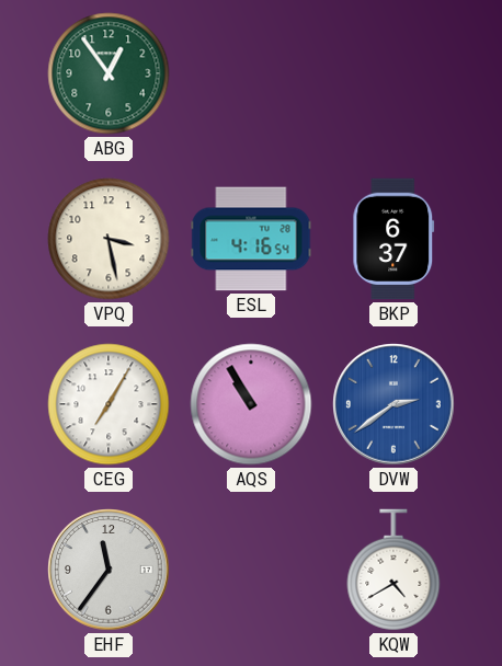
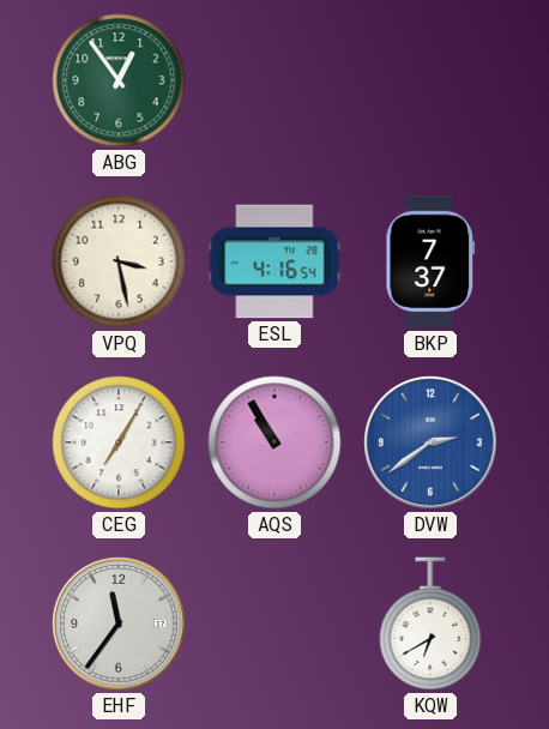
BKP: 6:37 -> 7:37 (430, 261)
KQW: 4:40 -> 6:40 (430, 623)
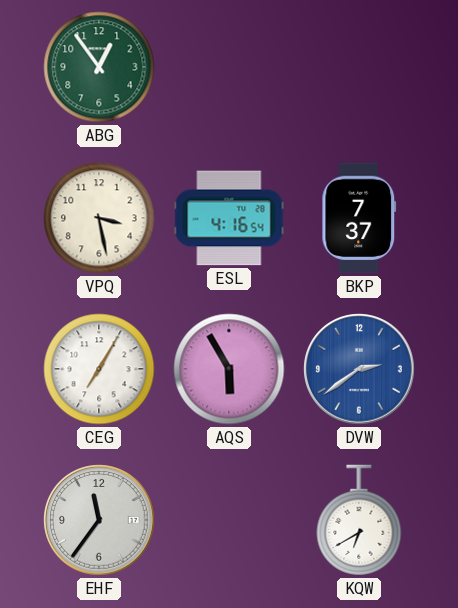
AQS: 10:55 -> 5:55 (229, 369)
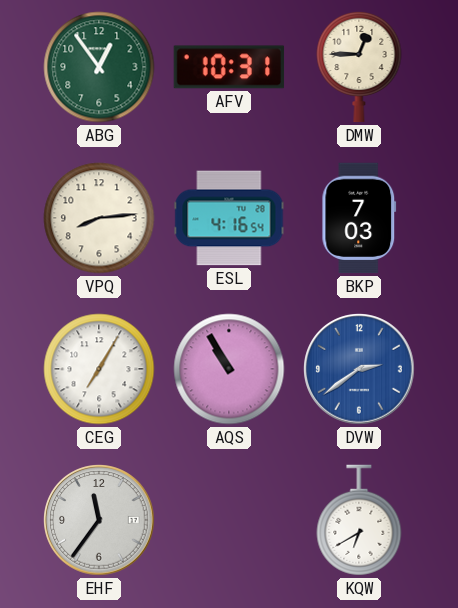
AFV: none -> 10:31 (229, 67)
DMW: none -> 12:45 (359, 67)
VPQ: 3:28 -> 8:14 (99, 218)
BKP: 7:37 -> 7:03 (359, 218)
AQS: 5:55 -> 10:55 (229, 369)
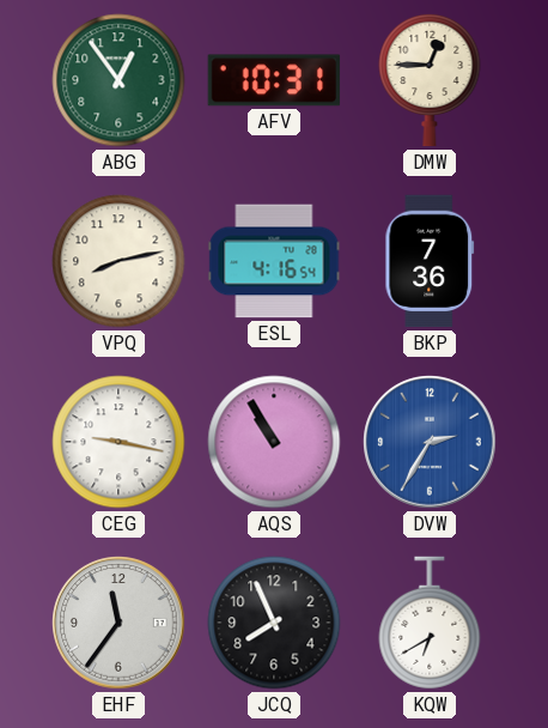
VPQ: 8:14 -> 8:13 (118, 261)
BKP: 7:03 -> 7:36 (430, 261)
CEG: 7:05 -> 9:17 (118, 442)
DVW: 2:39 -> 2:35 (430, 442)
JCQ: none -> 7:56 (274, 623)
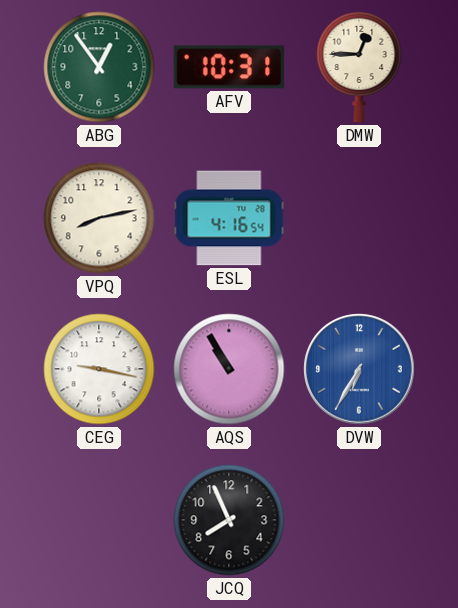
BKP: 7:36 -> none (430, 261)
DVW: 2:35 -> 6:35 (359, 369)
EHF: 11:36 -> none (118, 623)
KQW: 6:40 -> none (430, 623)
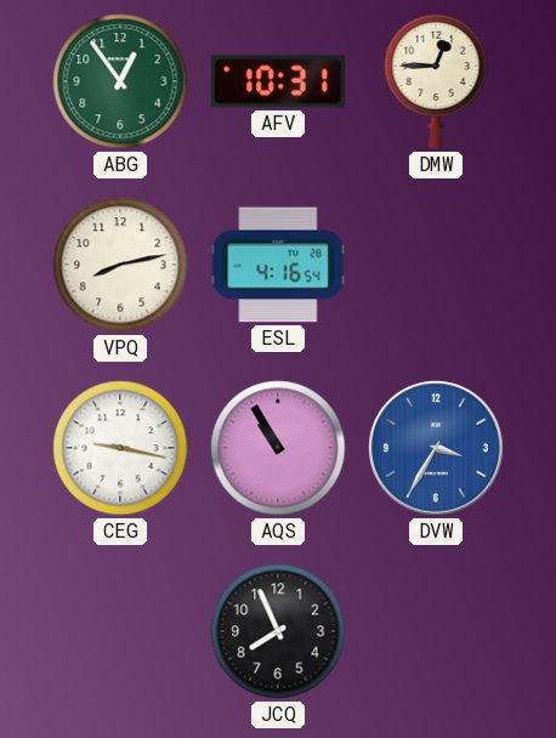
DVW: 6:35 -> 3:35 (436, 448)
